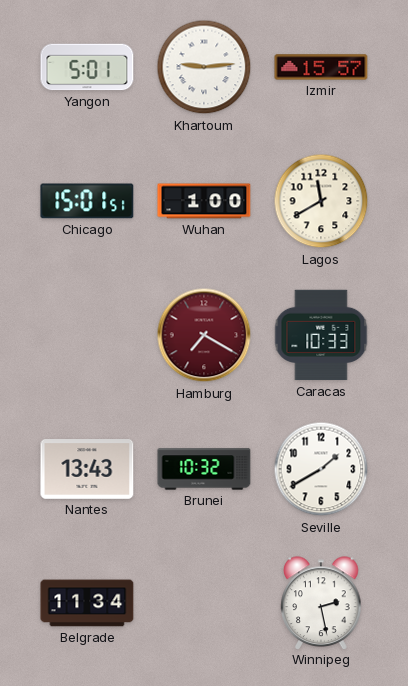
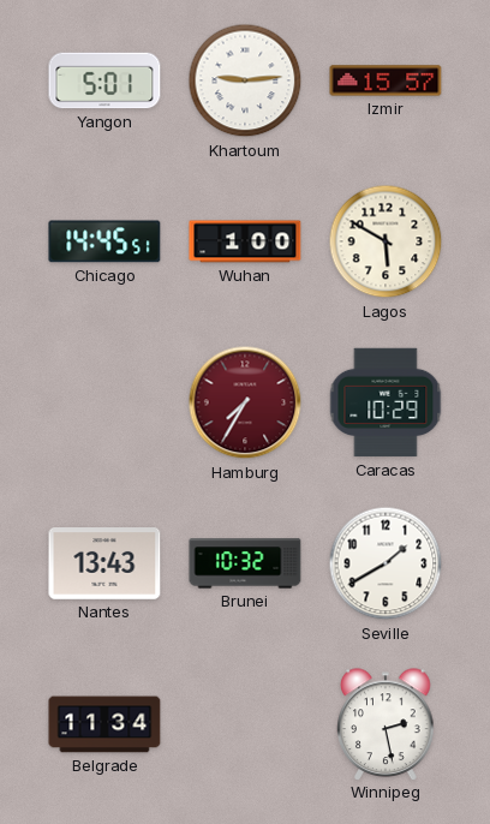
Chicago: 15:01 -> 14:45 (104, 241)
Lagos: 11:40 -> 5:50 (386, 241)
Hamburg: 7:20 -> 7:35 (245, 402)
Caracas: 10:33 -> 10:29 (386, 402)
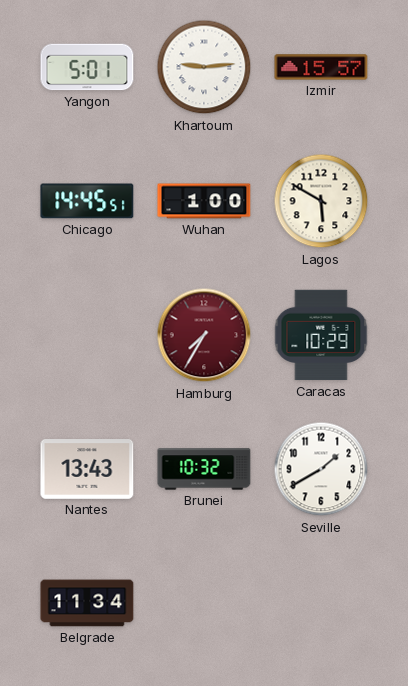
Winnipeg: 2:28 -> none (386, 724)
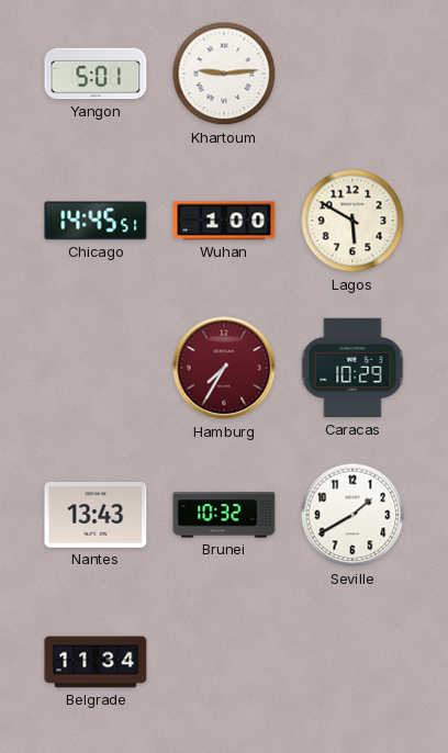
Izmir: 15:57 -> none (321, 67)
